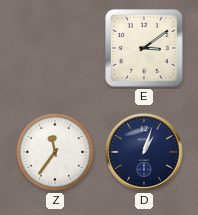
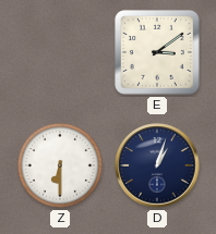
Z: 11:36 -> 6:30 (60, 165)
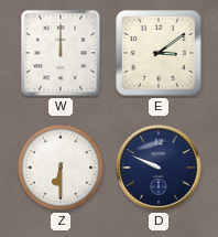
W: none -> 12:00 (61, 53)
D: 1:03 -> 9:49 (159, 168)
